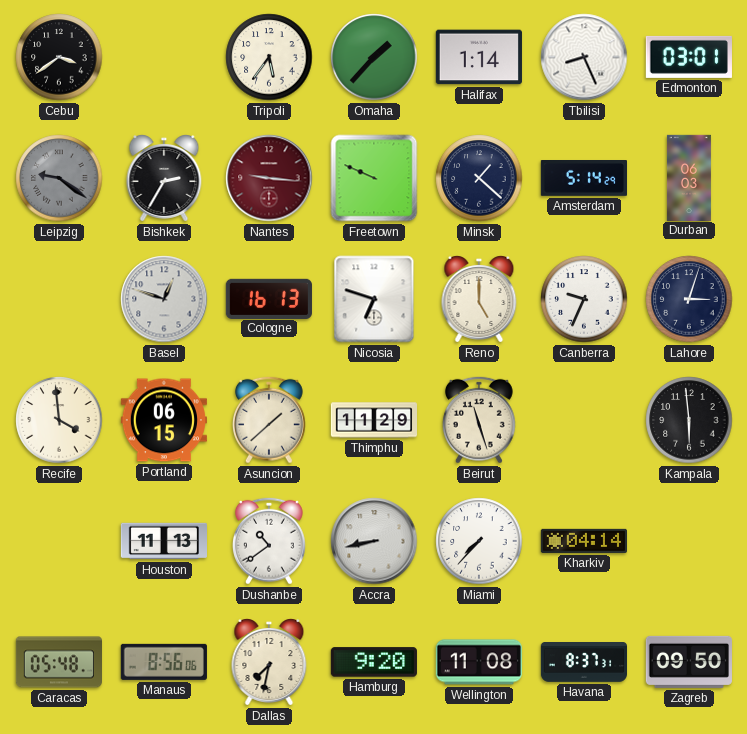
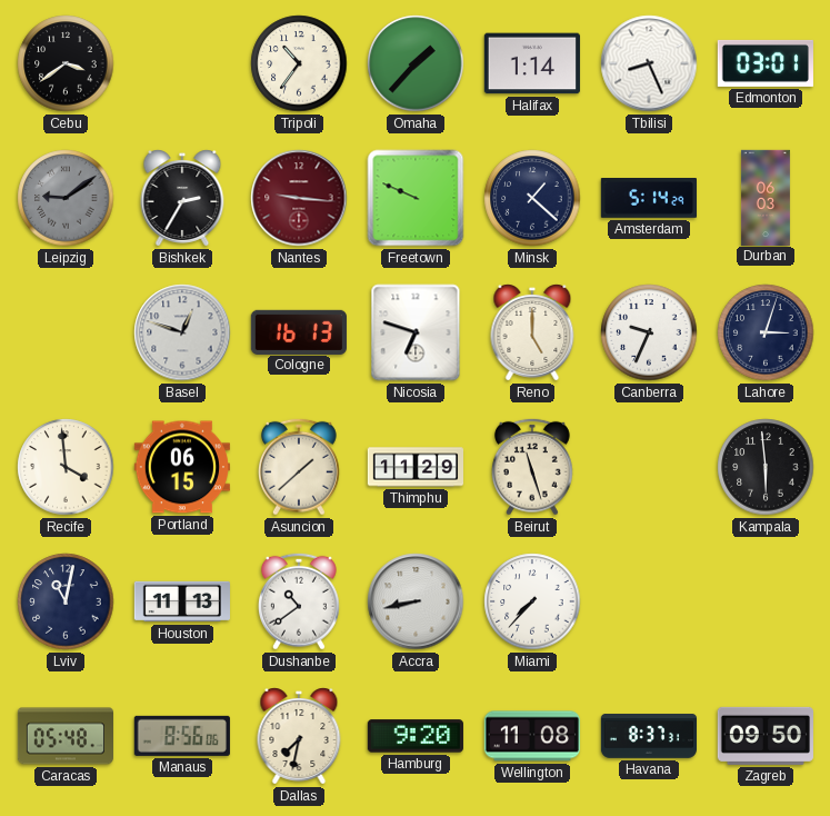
Tripoli: 5:36 -> 10:36 (299, 63)
Leipzig: 9:21 -> 9:09 (66, 198)
Lviv: none -> 11:02 (66, 601)
Kharkiv: 04:14 -> none (583, 541)
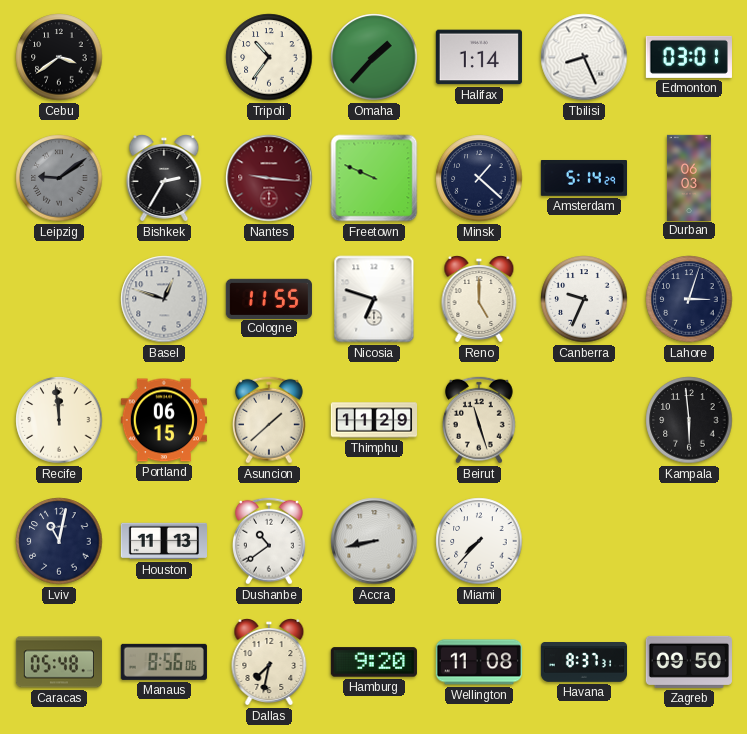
Cologne: 16:13 -> 11:55 (269, 298)
Recife: 3:59 -> 11:59 (59, 420)
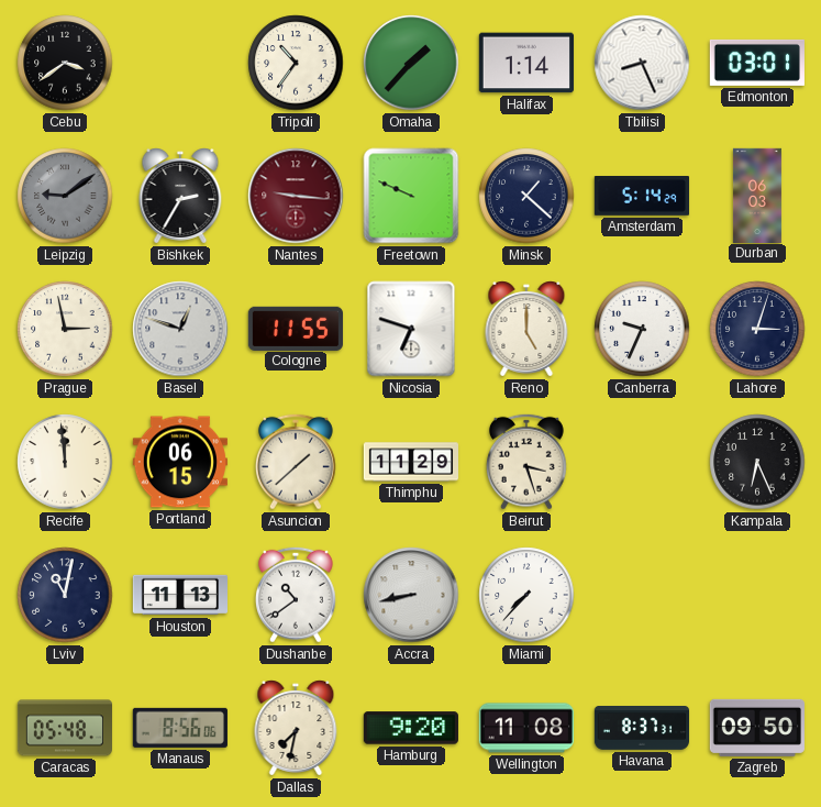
Prague: none -> 2:58 (65, 329)
Beirut: 11:27 -> 3:27 (526, 462)
Kampala: 5:59 -> 6:26 (757, 462)
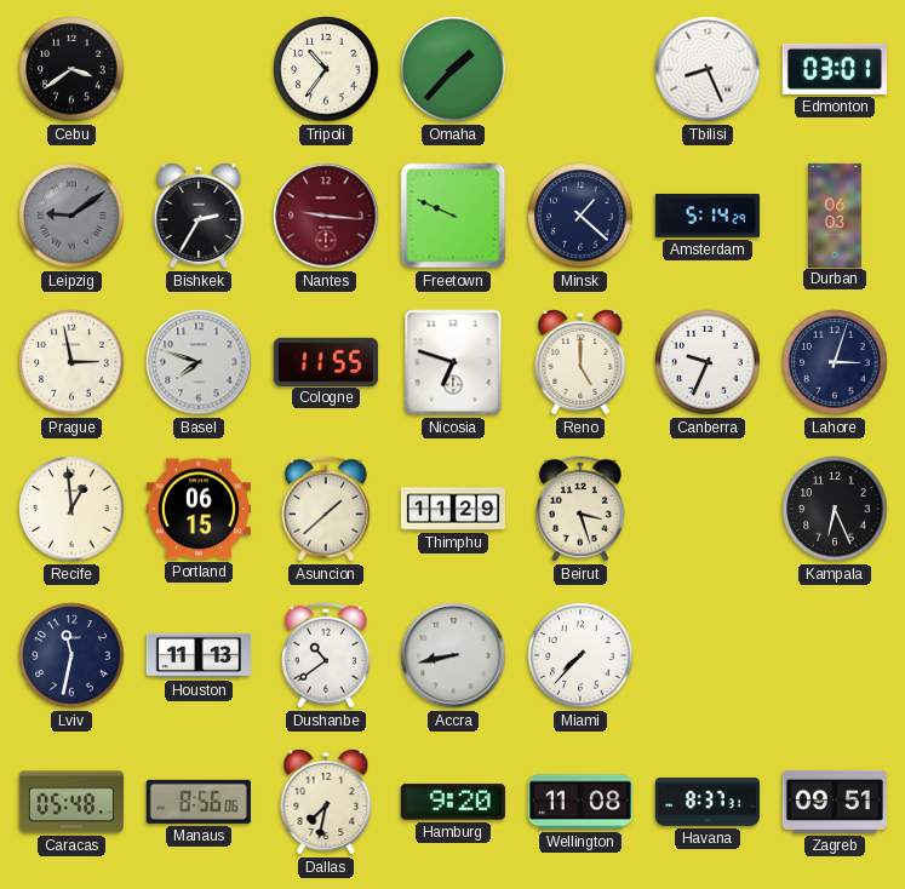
Halifax: 1:14 -> none (526, 63)
Basel: 12:48 -> 7:48 (199, 362)
Recife: 11:59 -> 12:59 (71, 509)
Lviv: 11:02 -> 11:32 (71, 655)
Zagreb: 09:50 -> 09:51 (835, 802)
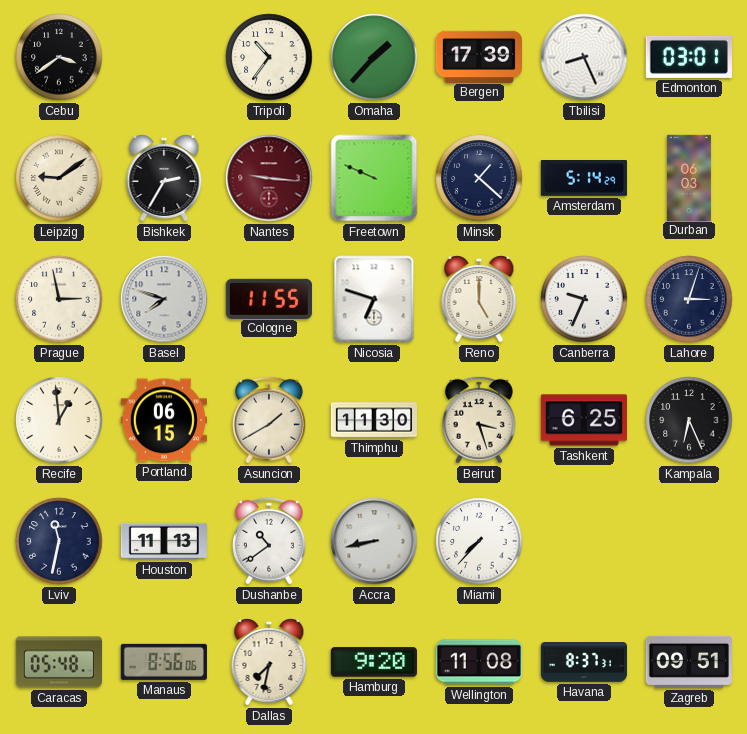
Bergen: none -> 17:39 (478, 56)
Leipzig dial: grey -> cream (59, 178)
Asuncion: 1:38 -> 1:40 (269, 420)
Thimphu: 11:29 -> 11:30 (374, 420)
Tashkent: none -> 6:25 (584, 420)
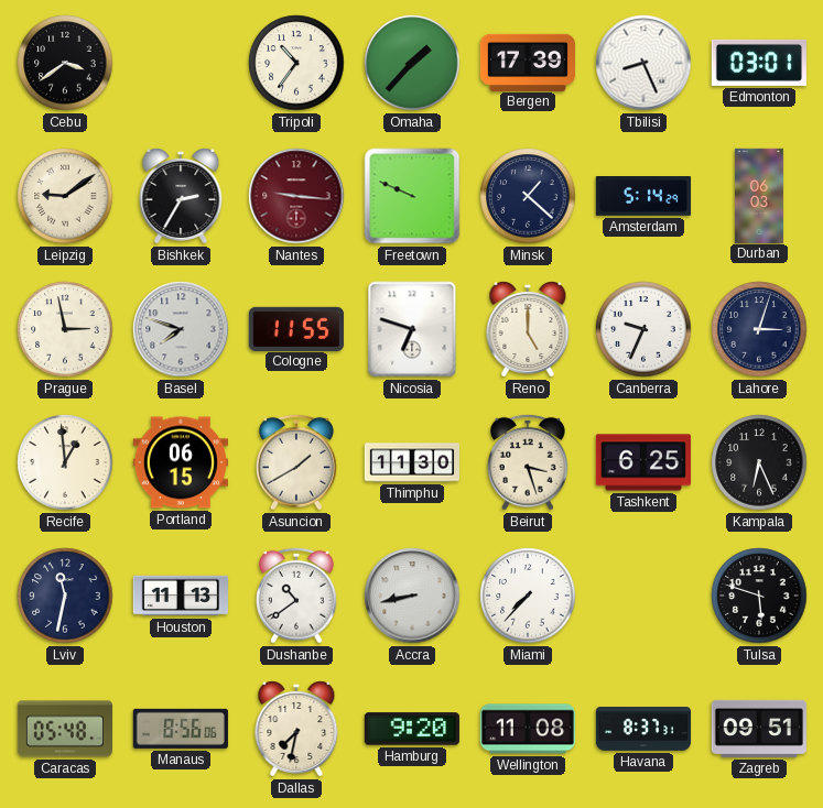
Tulsa: none -> 5:48 (759, 596)
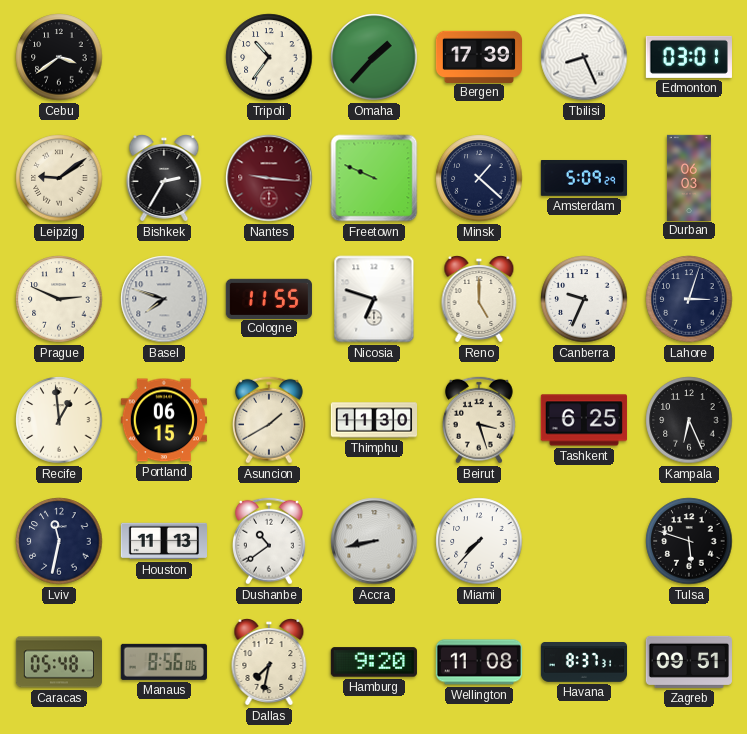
Amsterdam: 5:14 -> 5:09 (583, 179)
Prague: 2:58 -> 2:49 (59, 299)
